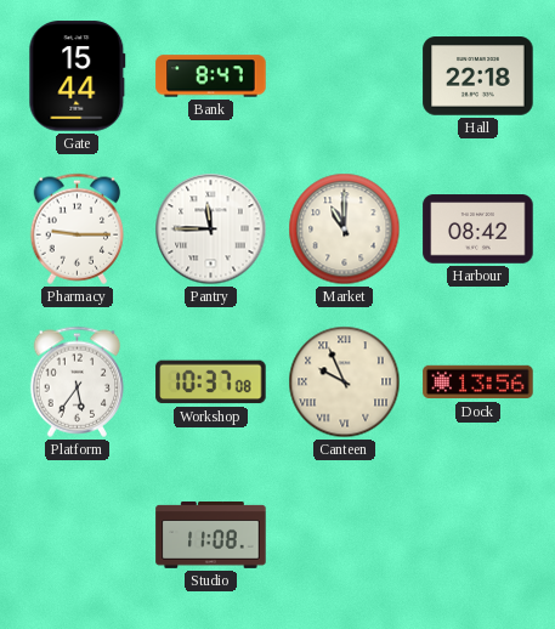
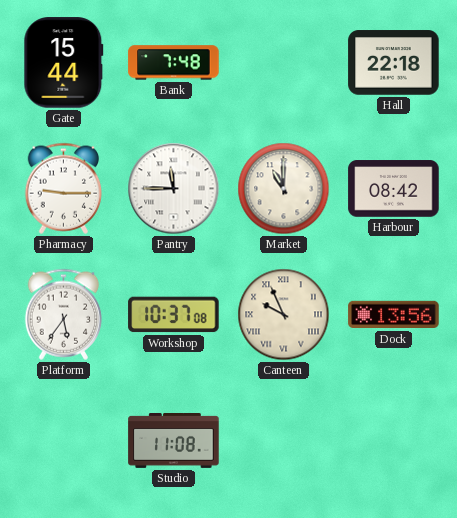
Bank: 8:47 -> 7:48 (174, 63)
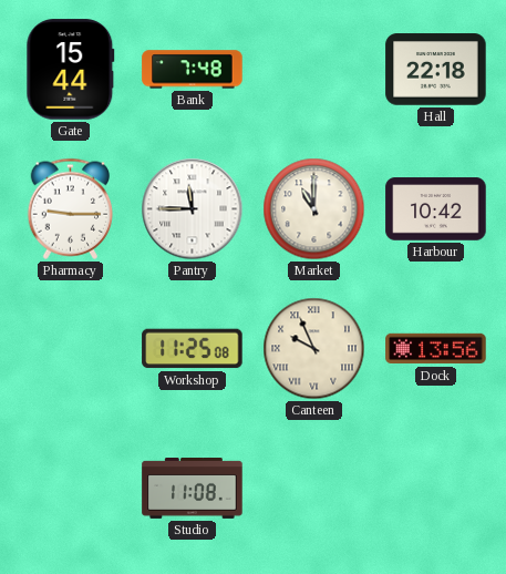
Harbour: 08:42 -> 10:42 (436, 209)
Platform: 5:36 -> none (64, 314)
Workshop: 10:37 -> 11:25 (193, 349)
